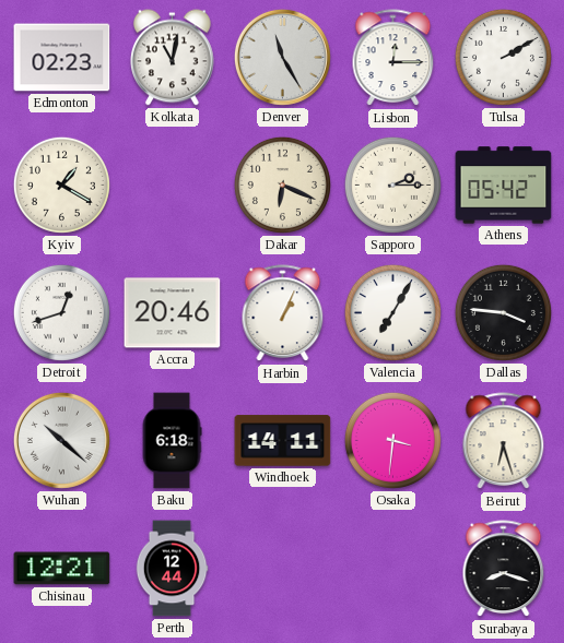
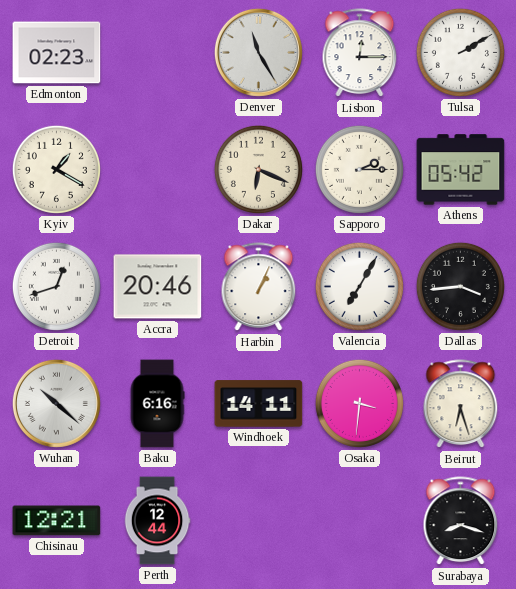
Kolkata: 11:02 -> none (173, 58)
Dallas: 3:46 -> 3:44 (460, 286)
Baku: 6:18 -> 6:16 (157, 404)
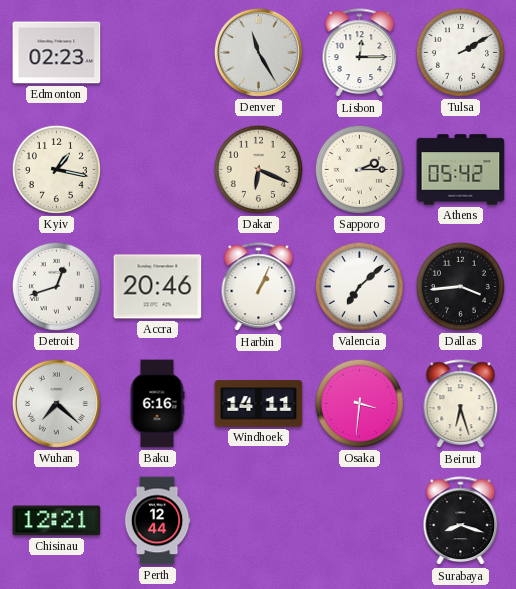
Kyiv: 1:20 -> 1:17 (56, 169)
Valencia: 7:05 -> 7:08 (359, 286)
Wuhan: 10:22 -> 7:22 (56, 403)
